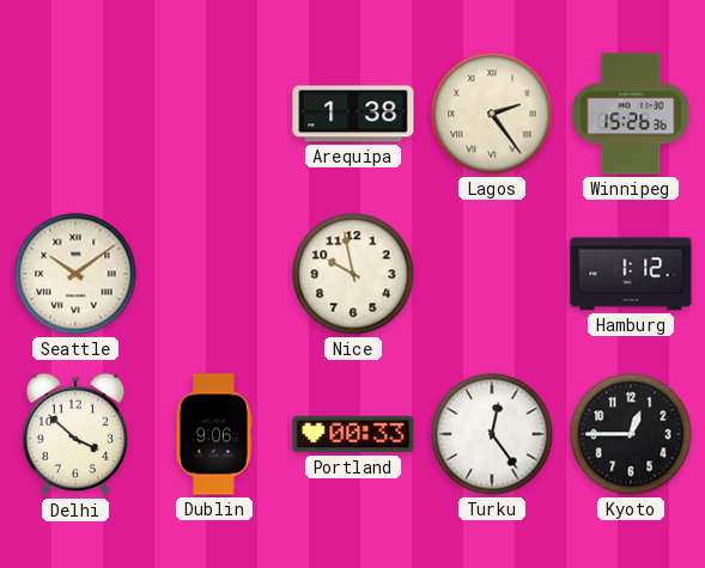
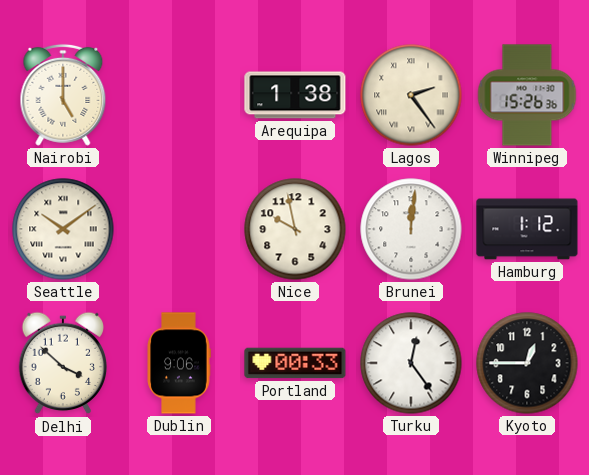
Nairobi: none -> 5:00 (63, 95)
Brunei: none -> 12:01 (411, 229)
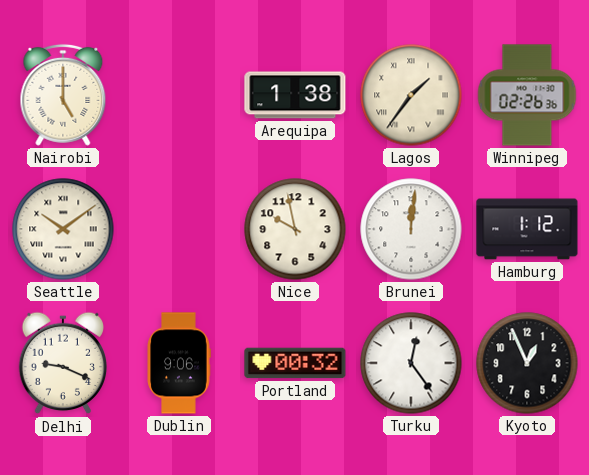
Lagos: 2:24 -> 1:36 (411, 95)
Winnipeg: 15:26 -> 02:26 (527, 95)
Delhi: 3:52 -> 9:19 (62, 363)
Portland: 00:33 -> 00:32 (295, 363)
Kyoto: 12:45 -> 12:56 (527, 363)
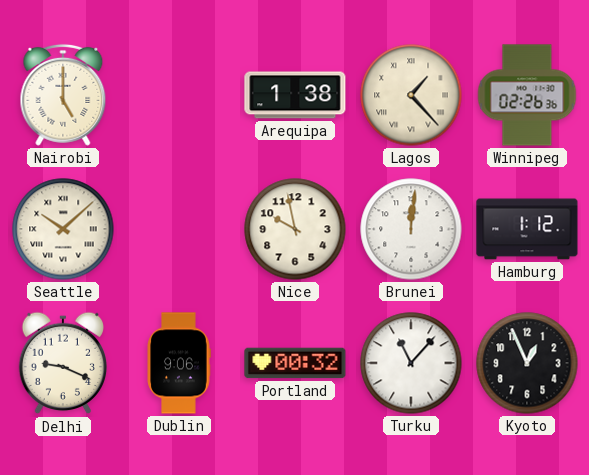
Lagos: 1:36 -> 1:23 (411, 95)
Seattle: 10:09 -> 10:08 (63, 229)
Turku: 12:24 -> 11:07 (411, 363)
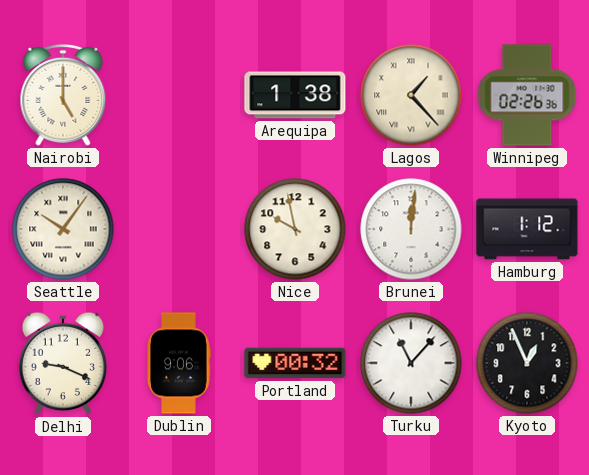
Seattle: 10:08 -> 10:06 (63, 229)
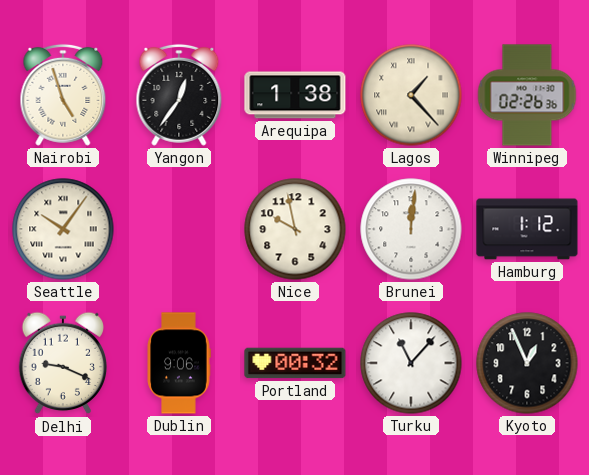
Nairobi: 5:00 -> 4:57 (63, 95)
Yangon: none -> 12:36 (179, 95)
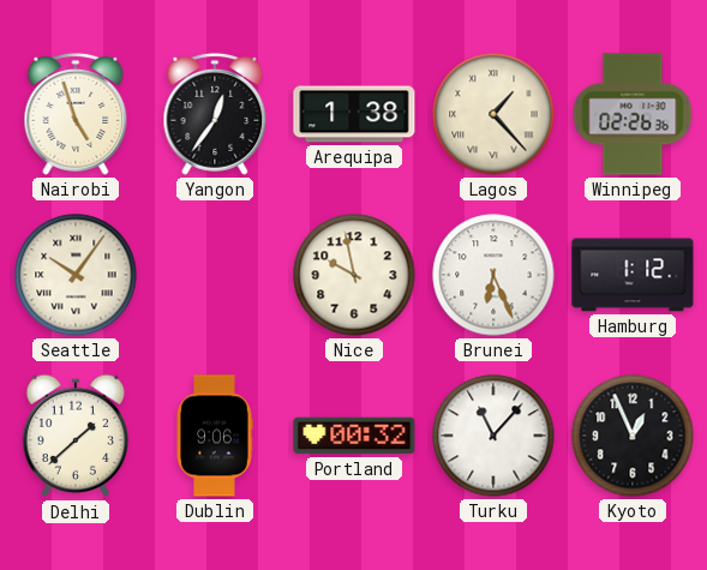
Brunei: 12:01 -> 6:26 (493, 275)
Delhi: 9:19 -> 1:38 (74, 436)
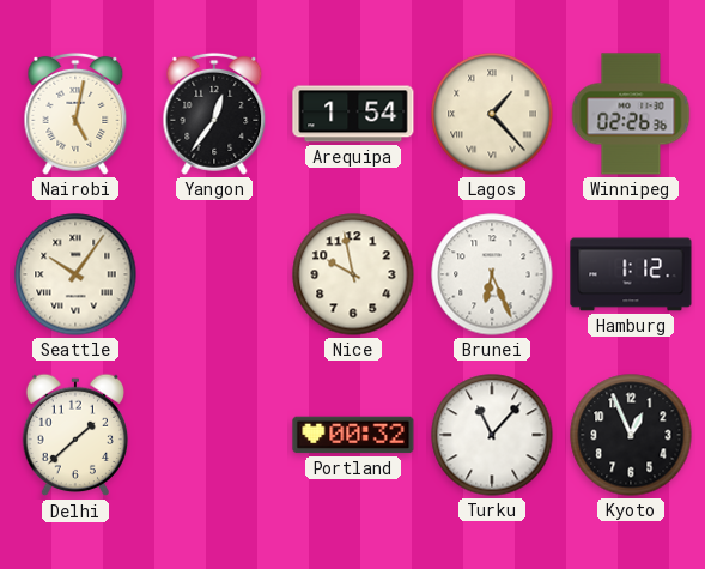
Nairobi: 4:57 -> 5:02 (75, 114)
Arequipa: 1:38 -> 1:54 (353, 114)
Dublin: 9:06 -> none (215, 436)
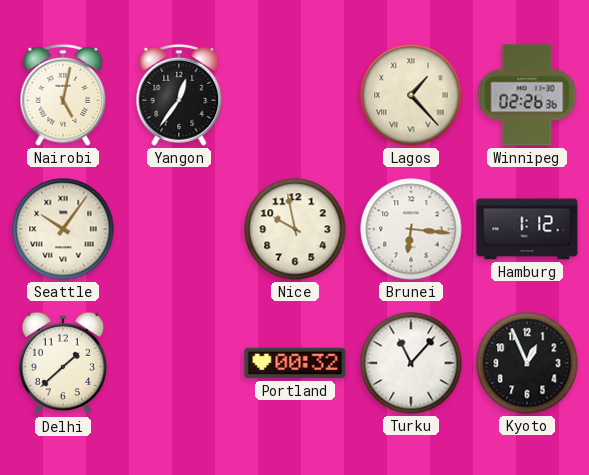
Arequipa: 1:54 -> none (353, 114)
Brunei: 6:26 -> 6:16 (411, 229)
